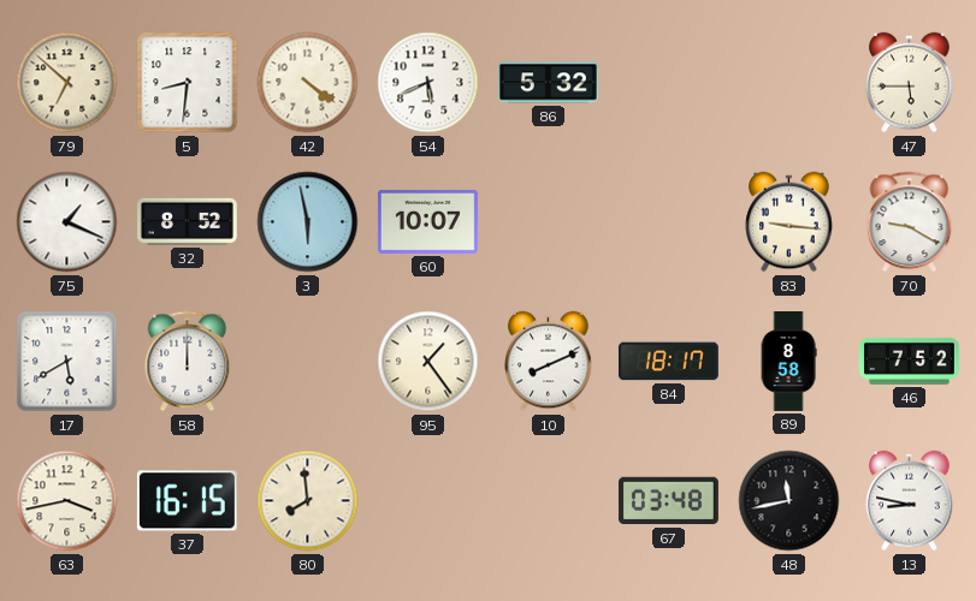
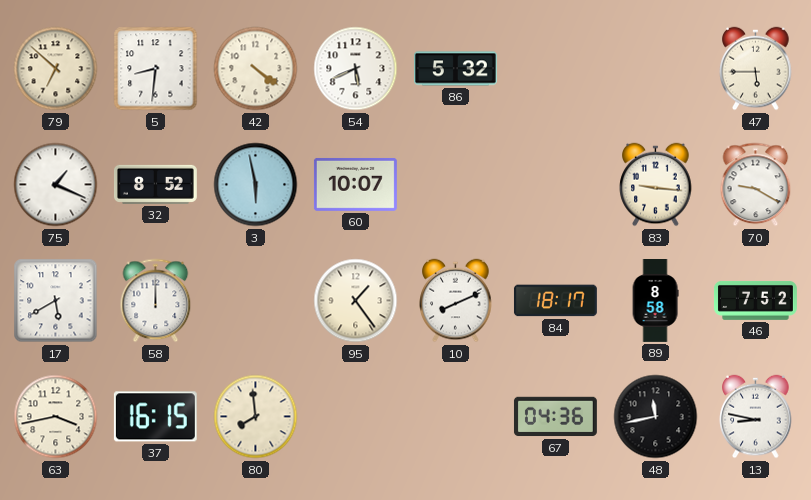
67: 03:48 -> 04:36 (555, 417)
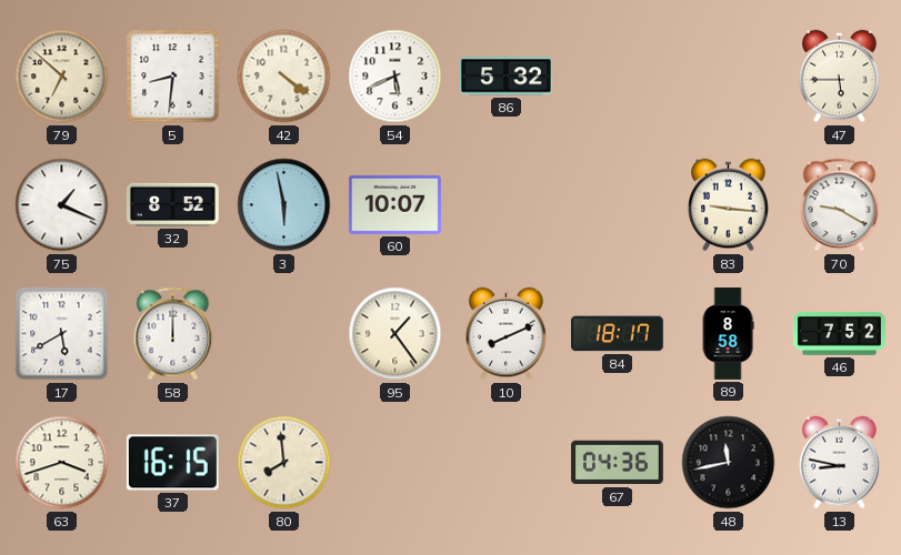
63: 3:43 -> 3:42 (62, 463)
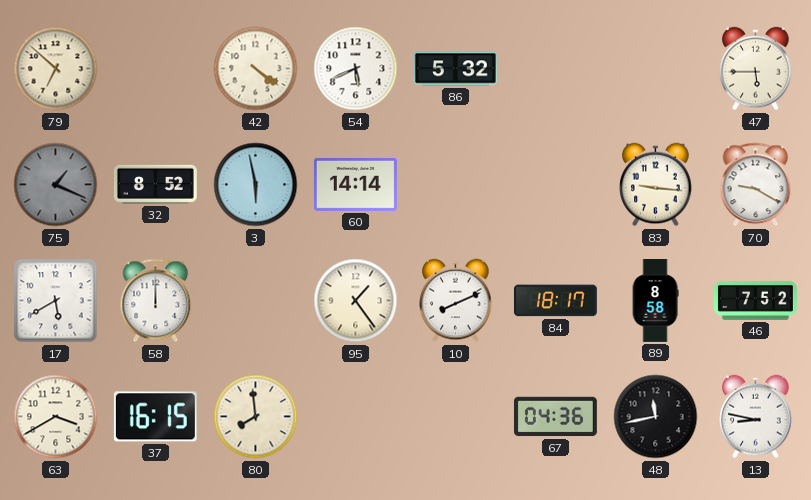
5: 8:31 -> none (173, 77)
75 dial: white -> grey (56, 185)
60: 10:07 -> 14:14 (355, 184)
63: 3:42 -> 3:40 (56, 417)
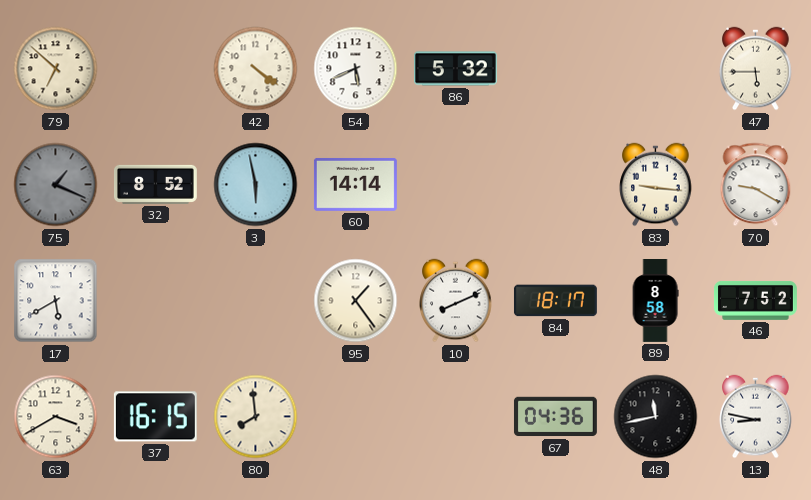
58: 12:00 -> none (156, 301)
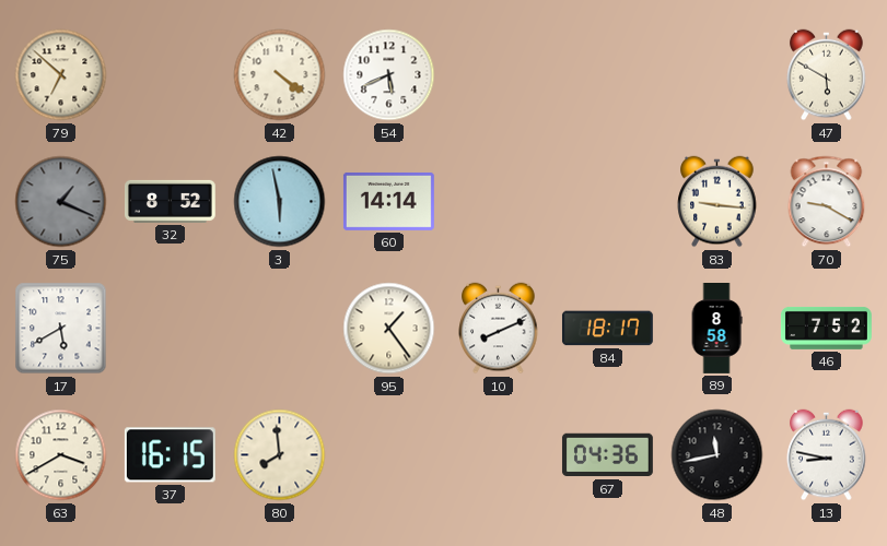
86: 5:32 -> none (456, 69)
47: 5:45 -> 5:50 (827, 75)
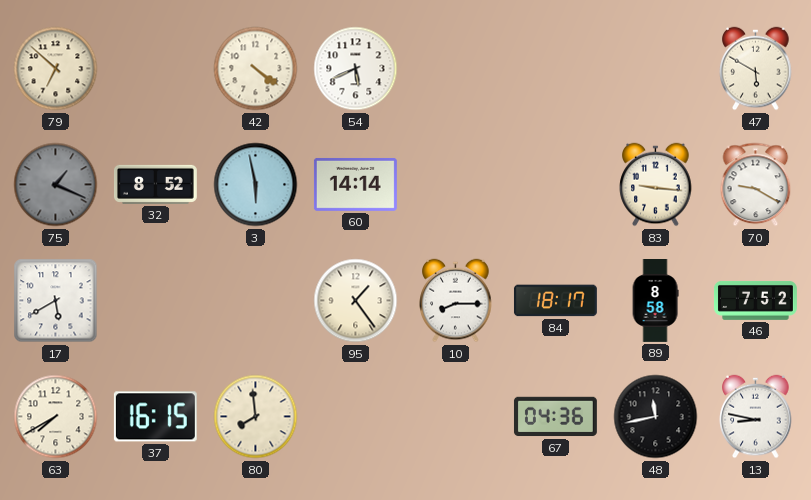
10: 8:11 -> 8:15 (456, 301)
63: 3:40 -> 7:40 (56, 417)
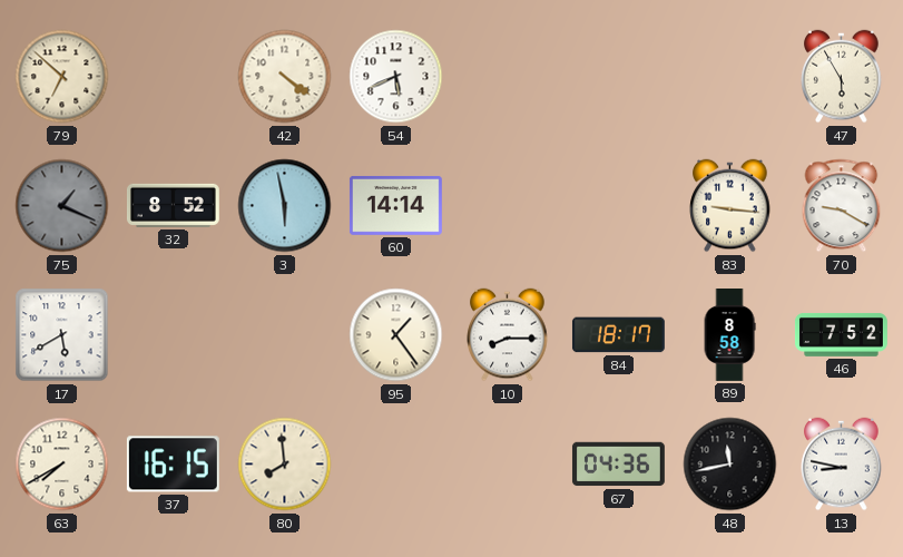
47: 5:50 -> 5:55 (842, 77)
